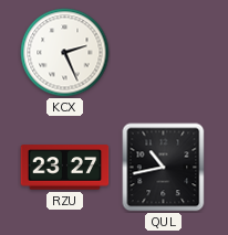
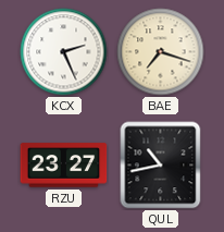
BAE: none -> 7:18 (161, 52)
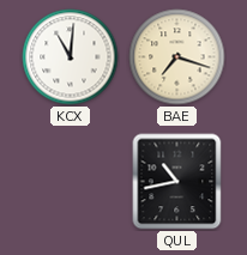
KCX: 2:26 -> 11:01 (71, 57)
RZU: 23:27 -> none (64, 166)
